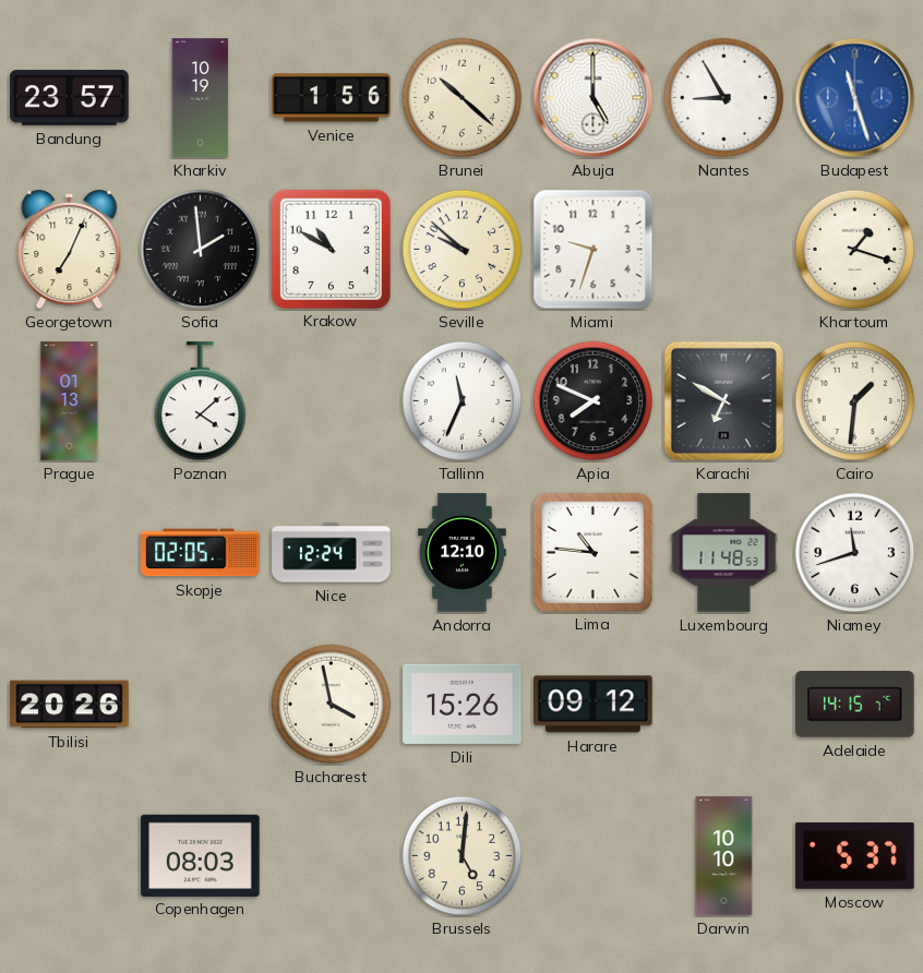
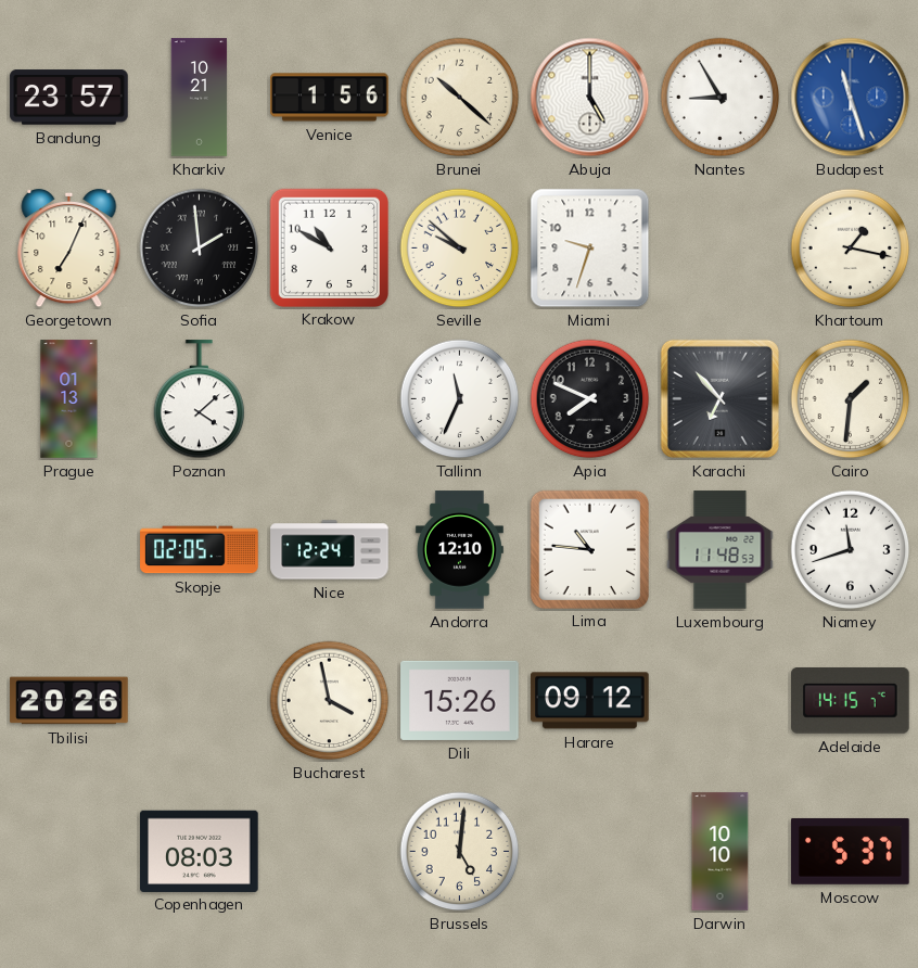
Kharkiv: 10:19 -> 10:21 (200, 98)
Khartoum: 1:18 -> 1:17 (851, 249)
Karachi: 6:50 -> 6:53 (719, 398)
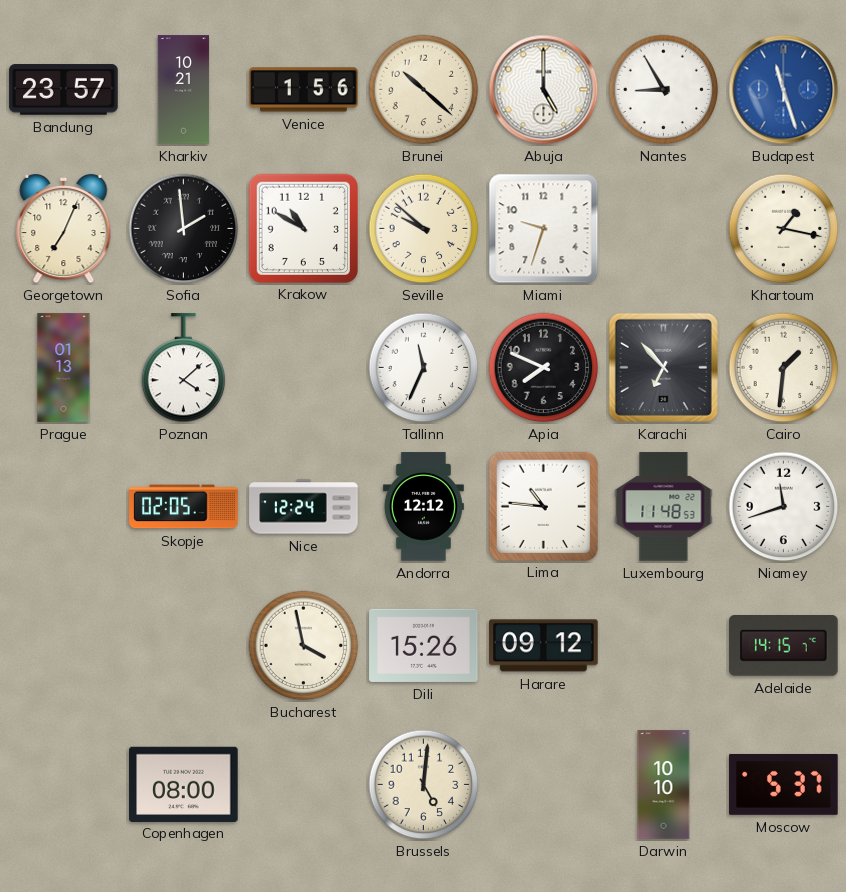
Andorra: 12:10 -> 12:12 (423, 507)
Tbilisi: 20:26 -> none (69, 701)
Copenhagen: 08:03 -> 08:00 (184, 784)
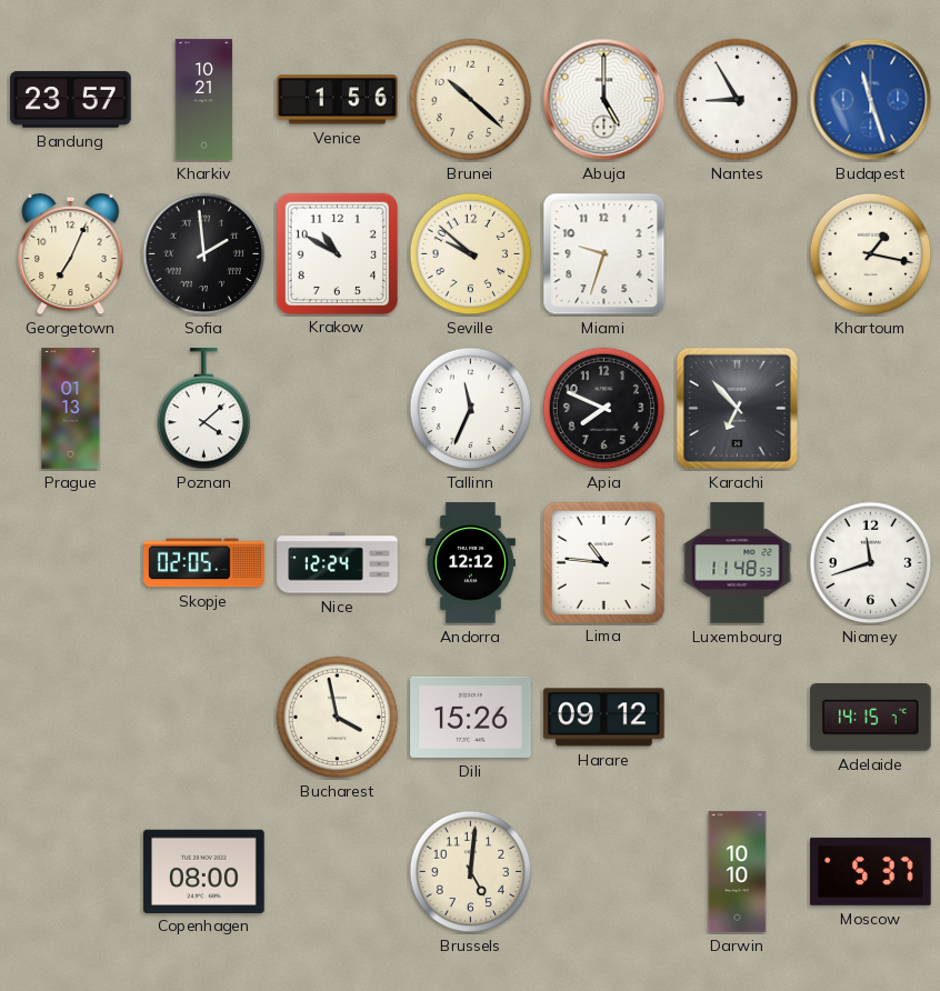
Cairo: 1:31 -> none (784, 368)
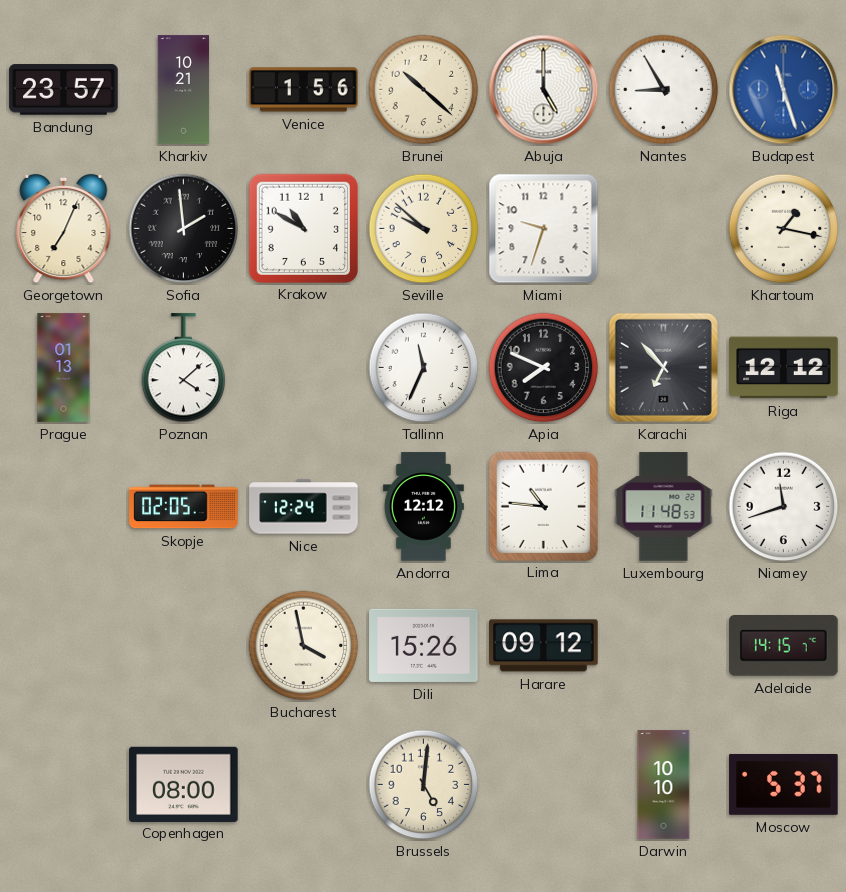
Riga: none -> 12:12 (784, 368)
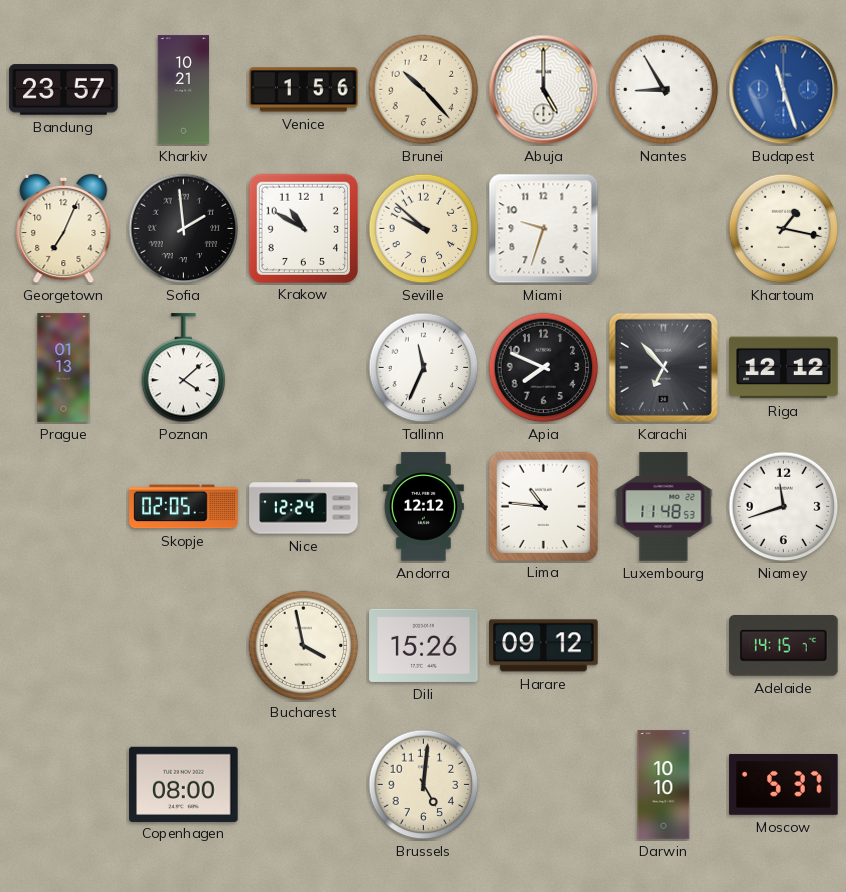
Brunei: 10:22 -> 10:23 (424, 90)
